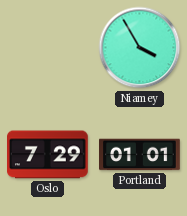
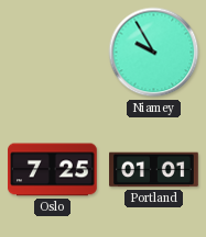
Niamey: 3:55 -> 9:55 (154, 53)
Oslo: 7:29 -> 7:25 (53, 170)
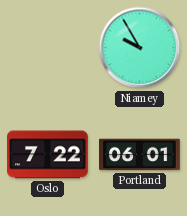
Oslo: 7:25 -> 7:22 (48, 155)
Portland: 01:01 -> 06:01 (140, 155)
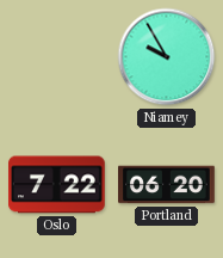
Portland: 06:01 -> 06:20 (167, 185)
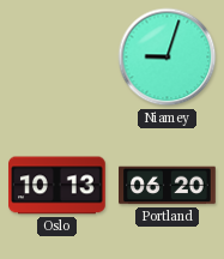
Niamey: 9:55 -> 9:03 (168, 58)
Oslo: 7:22 -> 10:13 (57, 186)
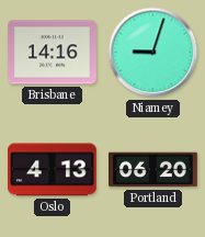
Brisbane: none -> 14:16 (53, 53)
Oslo: 10:13 -> 4:13 (53, 170)
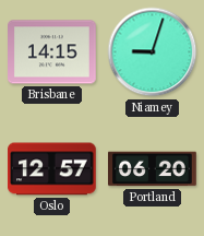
Brisbane: 14:16 -> 14:15 (52, 52)
Oslo: 4:13 -> 12:57 (52, 169)
